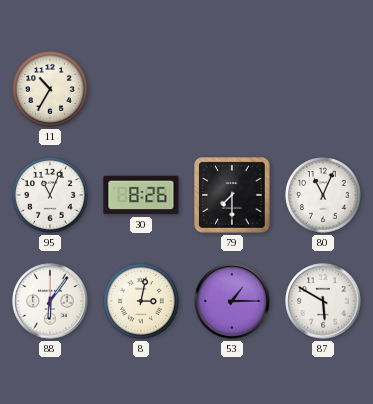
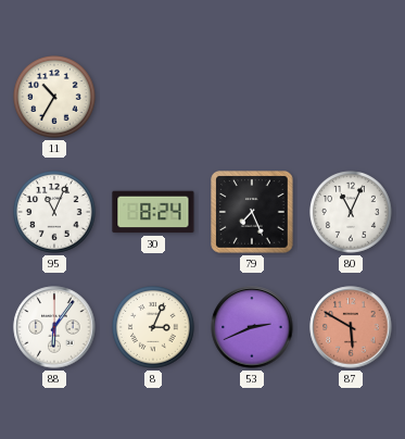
30: 8:26 -> 8:24 (153, 212)
79: 7:30 -> 7:26 (252, 212)
8: 3:02 -> 3:04 (154, 328)
53: 1:15 -> 2:41 (252, 327)
87 dial: white -> salmon (351, 327)
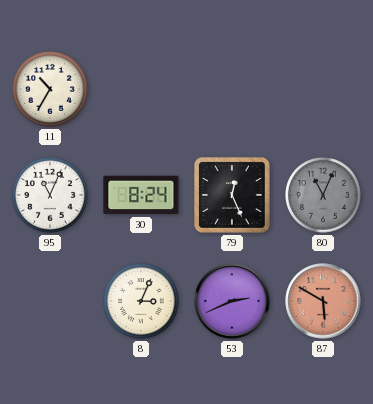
79: 7:26 -> 12:26 (232, 195)
80 dial: white -> grey (324, 196)
88: 6:06 -> none (54, 327)
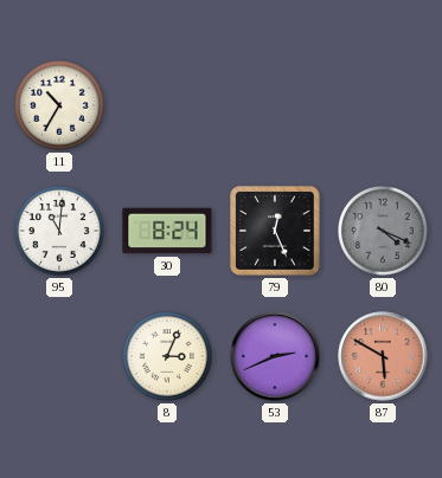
95: 11:04 -> 11:01 (60, 232)
80: 11:04 -> 4:19 (384, 232)
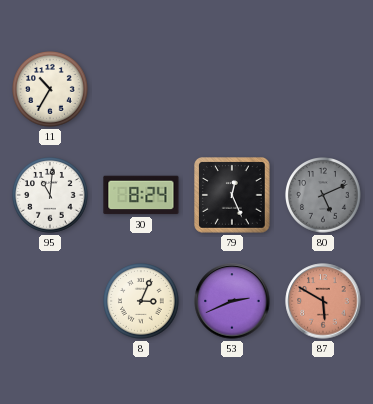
80: 4:19 -> 5:11 (324, 196)
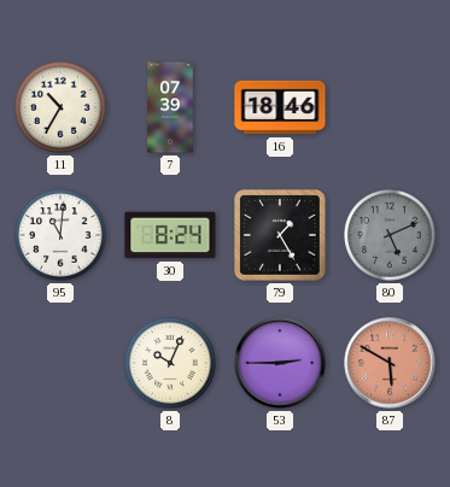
7: none -> 07:39 (170, 107)
16: none -> 18:46 (280, 107)
79: 12:26 -> 1:25 (280, 235)
8: 3:04 -> 10:04 (171, 364)
53: 2:41 -> 2:45 (280, 363)
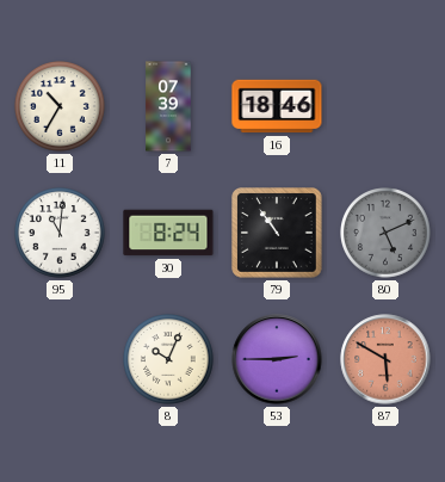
79: 1:25 -> 10:54 (277, 233)
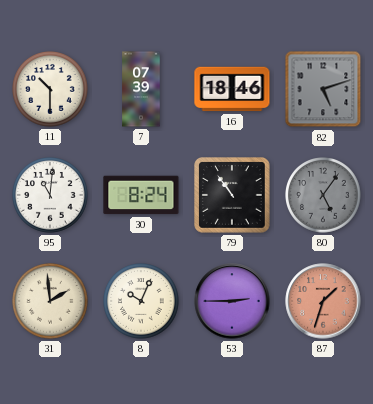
11: 10:35 -> 10:30 (51, 90)
82: none -> 5:12 (323, 89)
80: 5:11 -> 5:06 (324, 196)
31: none -> 1:59 (51, 302)
87: 5:50 -> 1:33 (323, 301)
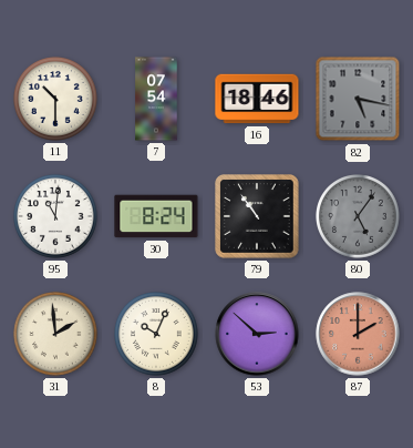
7: 07:39 -> 07:54 (156, 99)
82: 5:12 -> 5:17 (358, 99)
53: 2:45 -> 2:52 (257, 334)
87: 1:33 -> 2:00 (358, 334)
